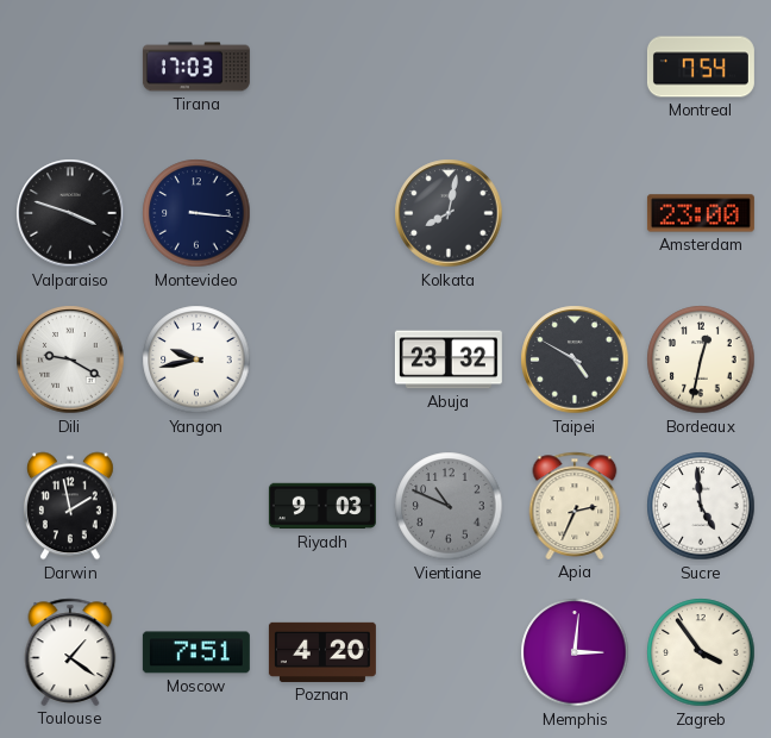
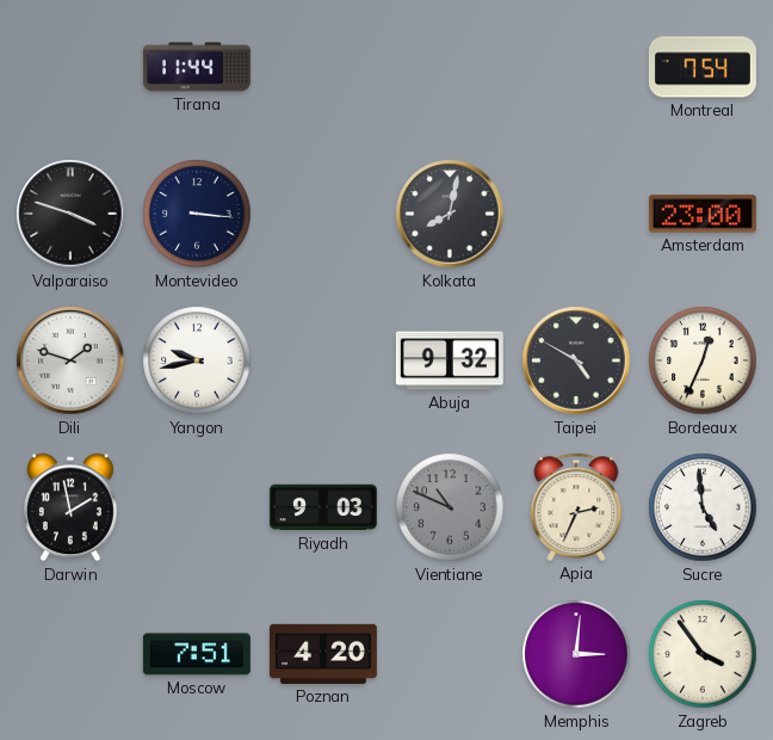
Tirana: 17:03 -> 11:44 (197, 67)
Dili: 9:20 -> 1:48 (70, 360)
Abuja: 23:32 -> 9:32 (450, 360)
Bordeaux: 12:32 -> 12:34 (703, 360)
Toulouse: 1:21 -> none (70, 652)
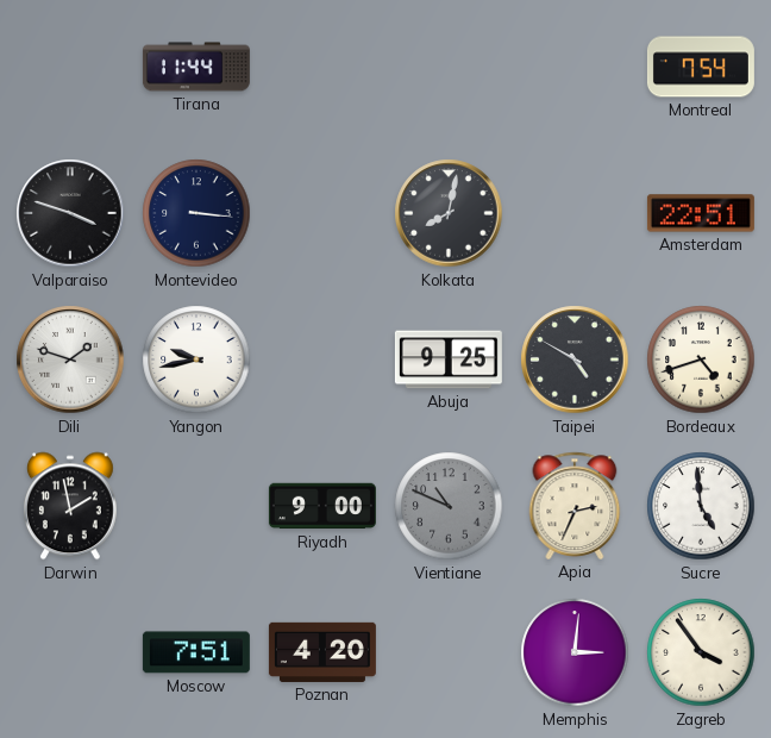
Amsterdam: 23:00 -> 22:51 (701, 213)
Abuja: 9:32 -> 9:25 (449, 359)
Bordeaux: 12:34 -> 4:42 (701, 359)
Riyadh: 9:03 -> 9:00 (322, 506)
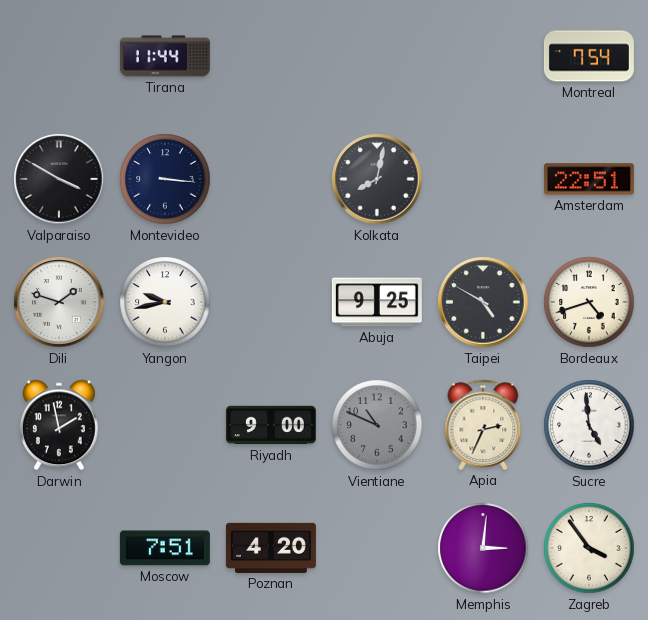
Valparaiso: 3:48 -> 3:50 (59, 179)
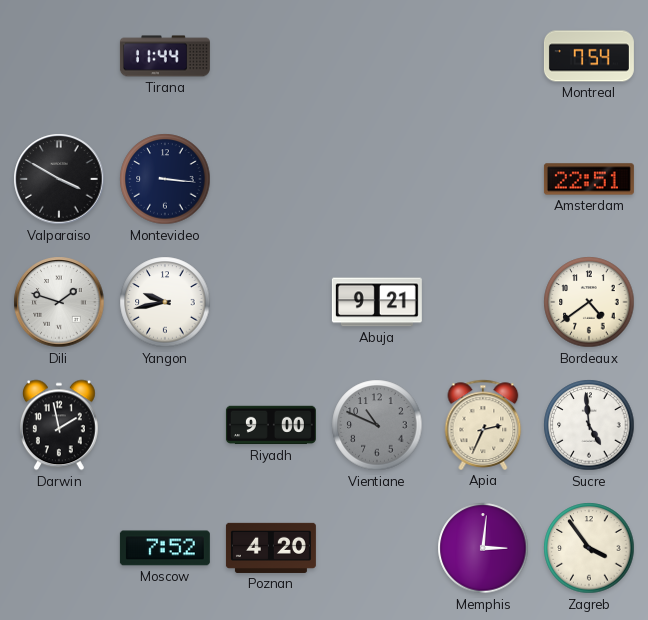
Kolkata: 8:02 -> none (377, 179)
Abuja: 9:25 -> 9:21 (377, 302)
Taipei: 4:50 -> none (483, 302)
Bordeaux: 4:42 -> 4:39 (589, 302)
Moscow: 7:51 -> 7:52 (165, 548)
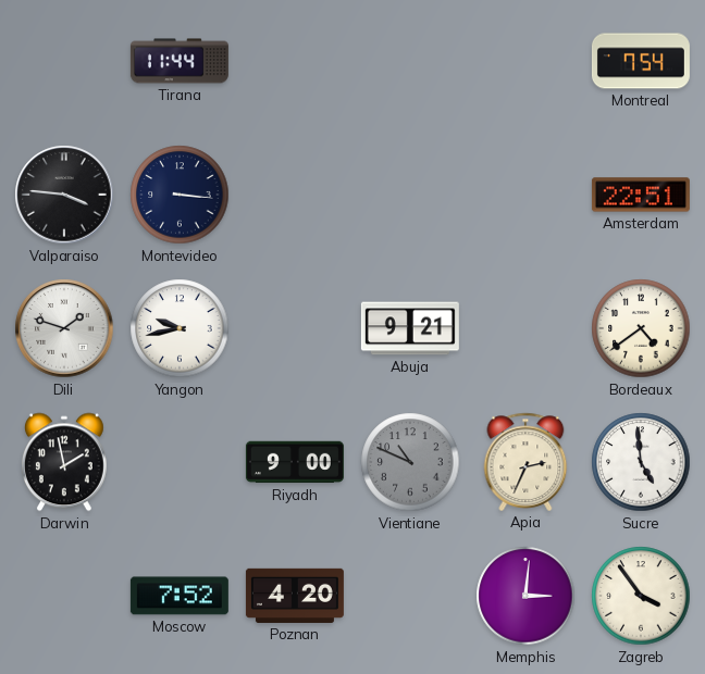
Valparaiso: 3:50 -> 3:46 (64, 195)
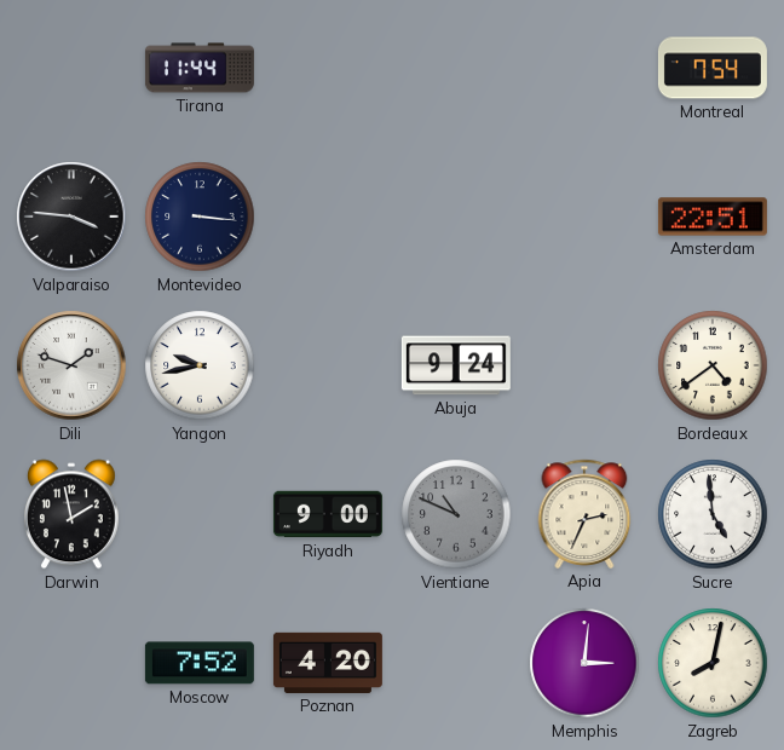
Abuja: 9:21 -> 9:24 (456, 365)
Zagreb: 3:54 -> 8:02 (713, 663)
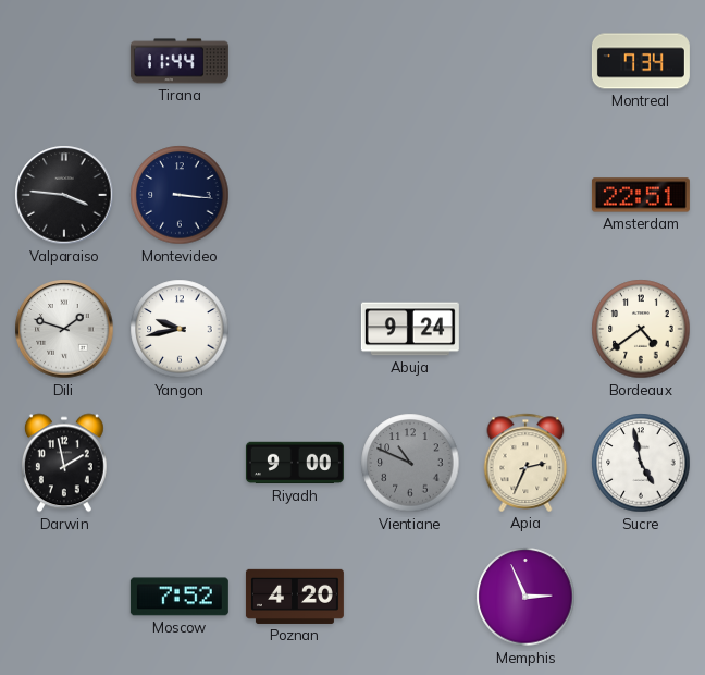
Montreal: 7:54 -> 7:34 (641, 61)
Sucre: 4:59 -> 4:58 (641, 463)
Memphis: 3:01 -> 2:56 (525, 597)
Zagreb: 8:02 -> none (713, 663)
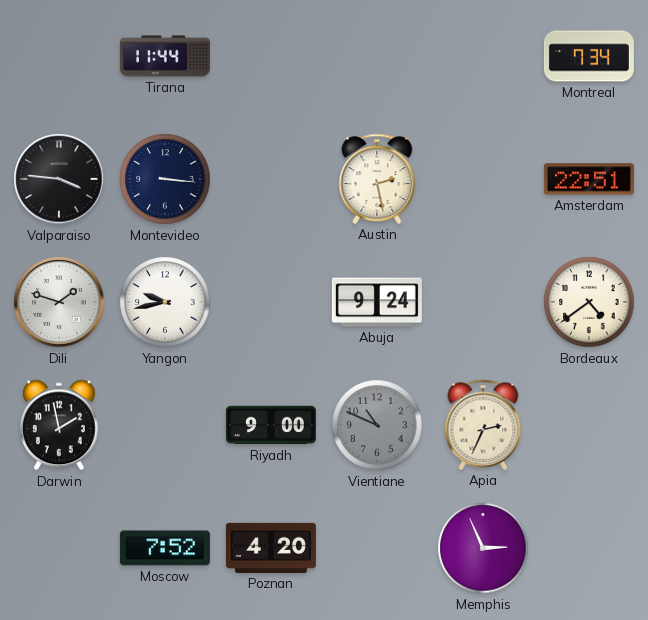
Austin: none -> 2:28 (377, 179)
Sucre: 4:58 -> none (641, 463)
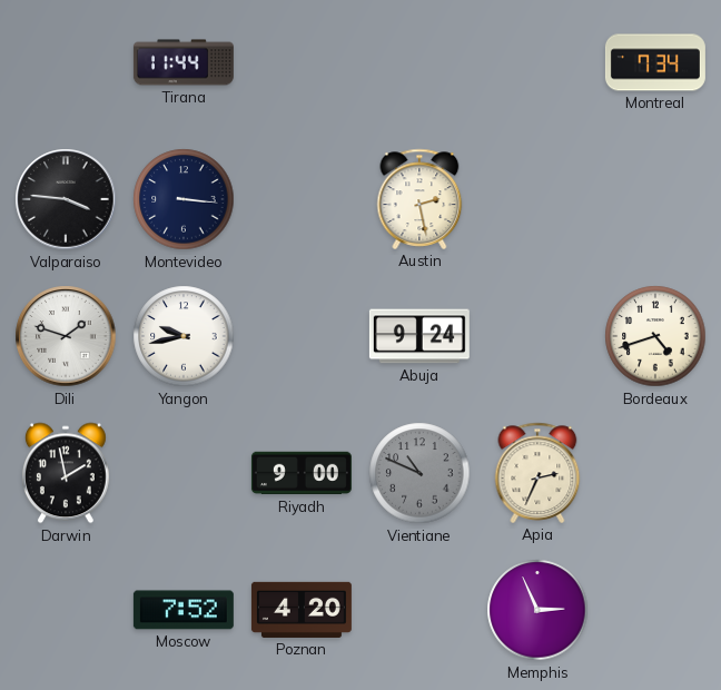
Amsterdam: 22:51 -> none (589, 179)
Bordeaux: 4:39 -> 4:42 (655, 336)
